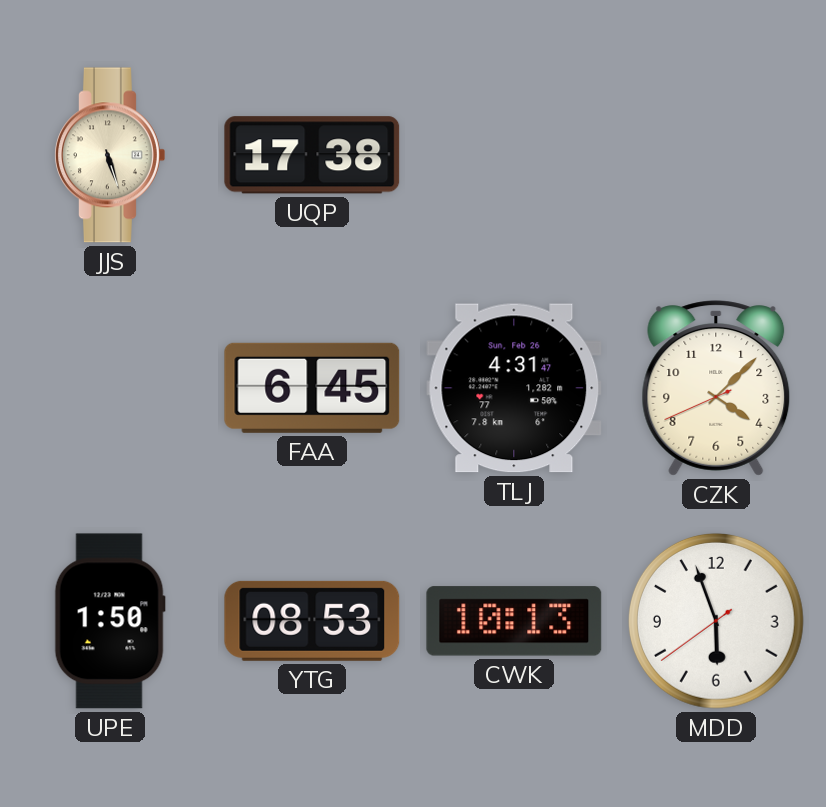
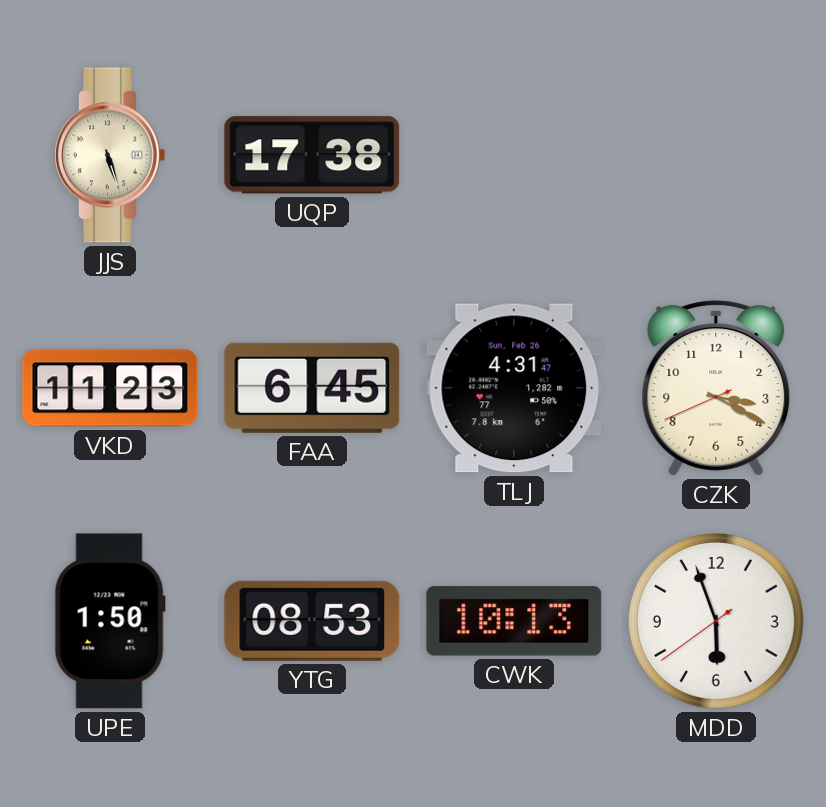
VKD: none -> 11:23 (110, 388)
CZK: 4:07 -> 3:19 (716, 388)
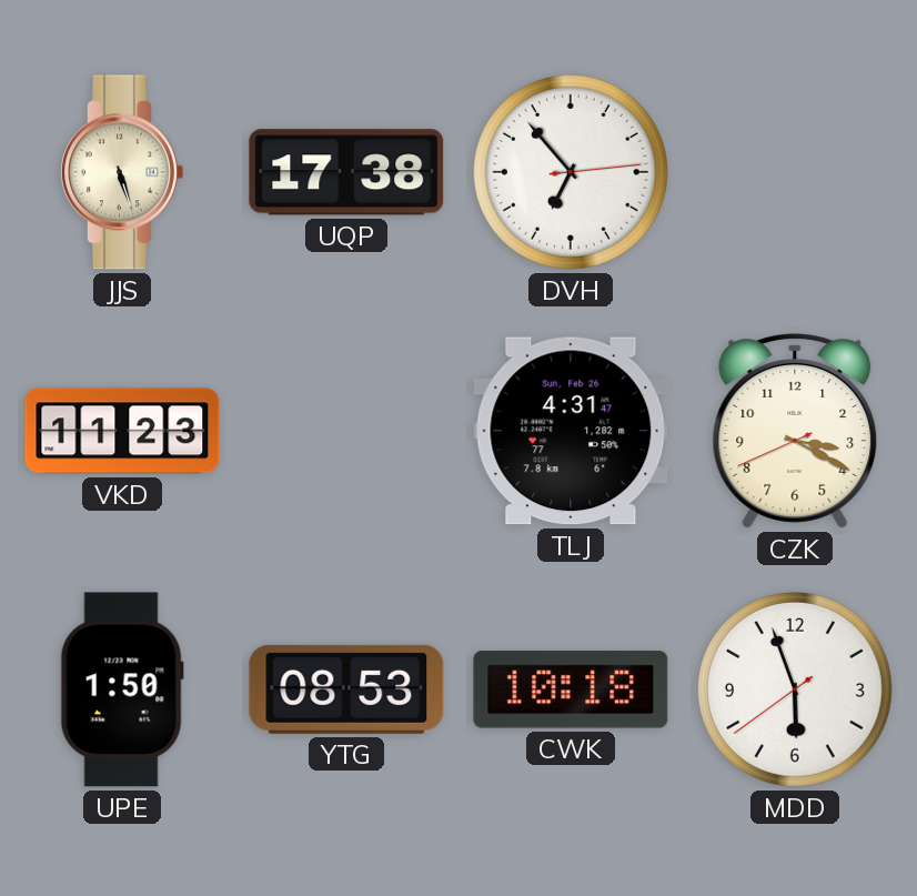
DVH: none -> 6:53 (571, 172)
FAA: 6:45 -> none (312, 388)
CWK: 10:13 -> 10:18 (571, 689)
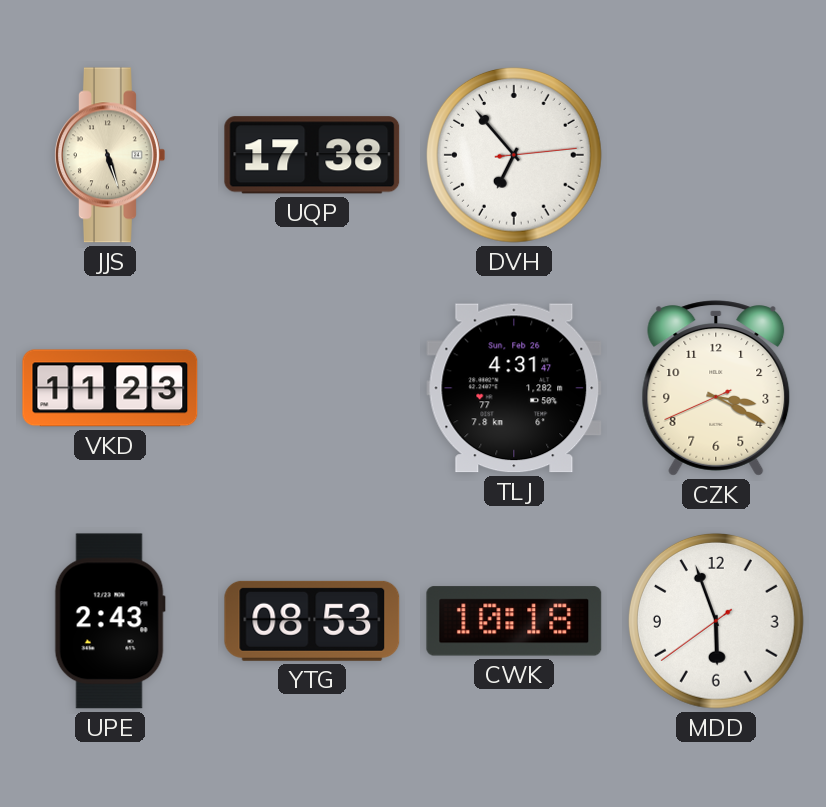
UPE: 1:50 -> 2:43 (110, 621)
